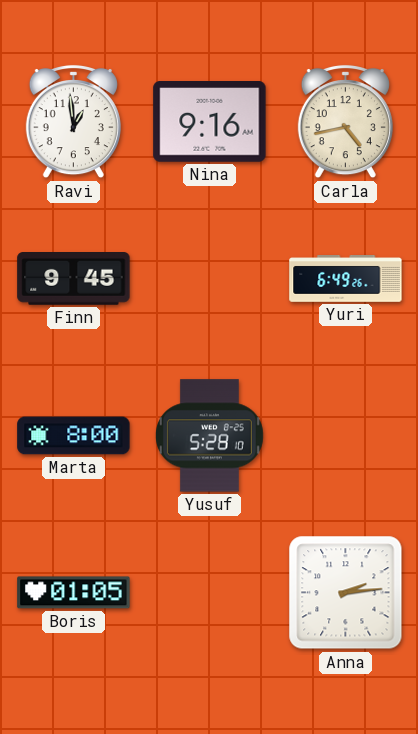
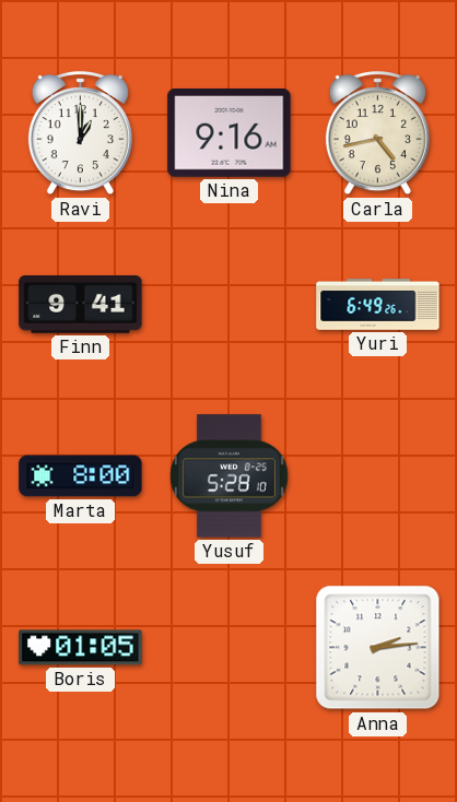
Ravi: 12:59 -> 1:00 (80, 133)
Finn: 9:45 -> 9:41 (81, 305)
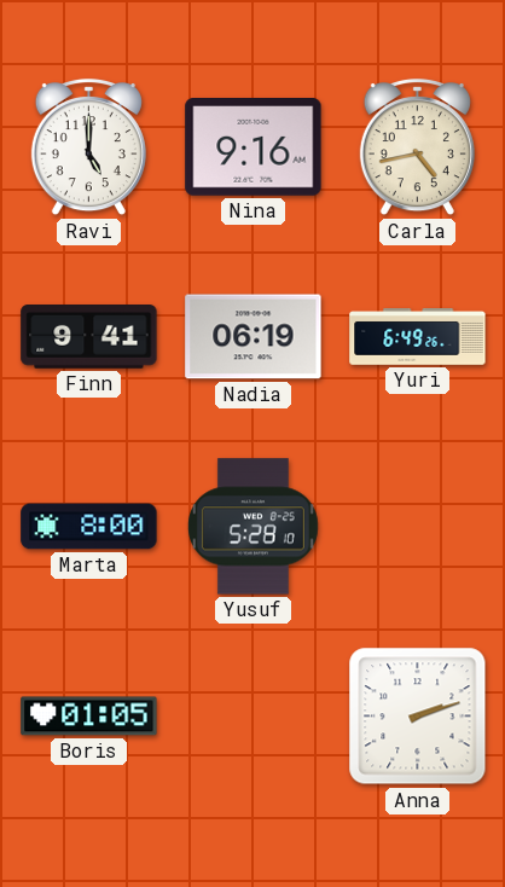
Ravi: 1:00 -> 5:00 (88, 147)
Nadia: none -> 06:19 (254, 337)
Anna: 2:14 -> 2:12 (418, 717)
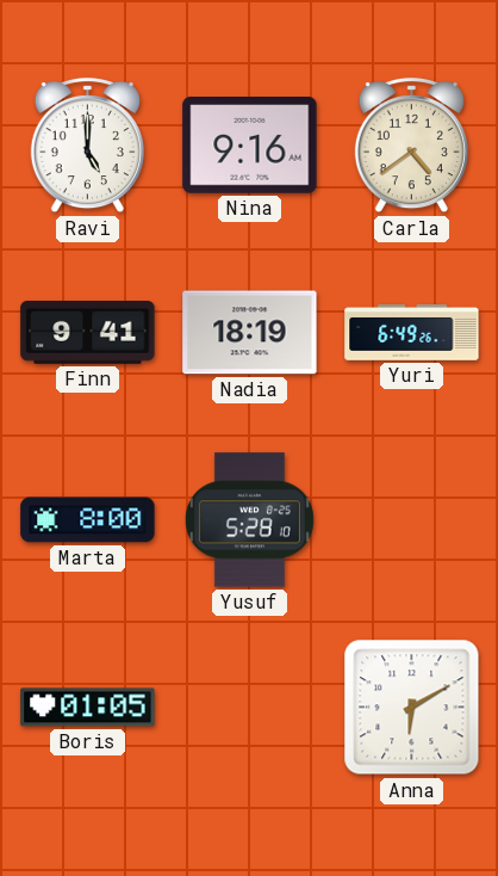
Carla: 4:43 -> 4:39 (411, 146)
Nadia: 06:19 -> 18:19 (250, 333)
Anna: 2:12 -> 6:10 (412, 708)
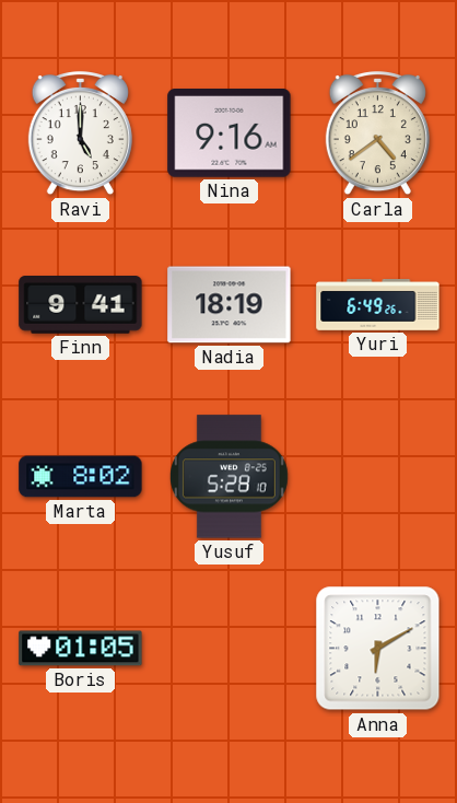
Marta: 8:00 -> 8:02 (81, 477)
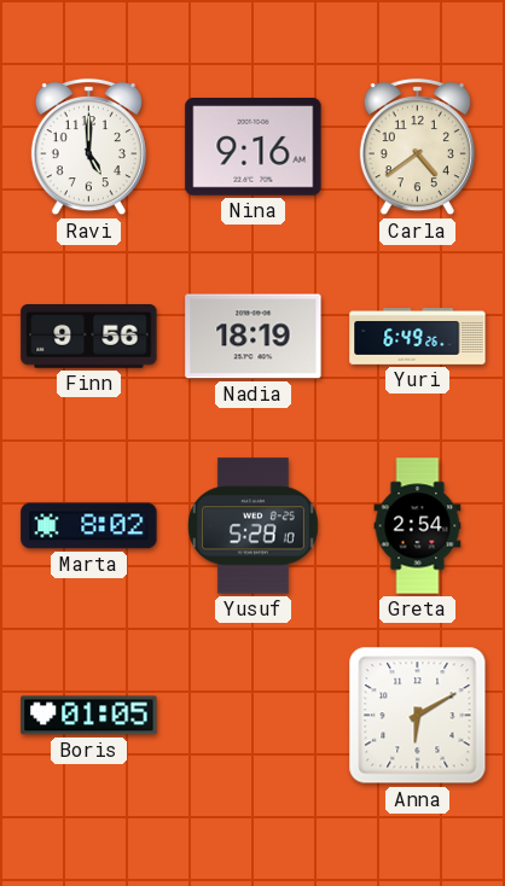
Finn: 9:41 -> 9:56 (89, 337)
Greta: none -> 2:54 (418, 526)
